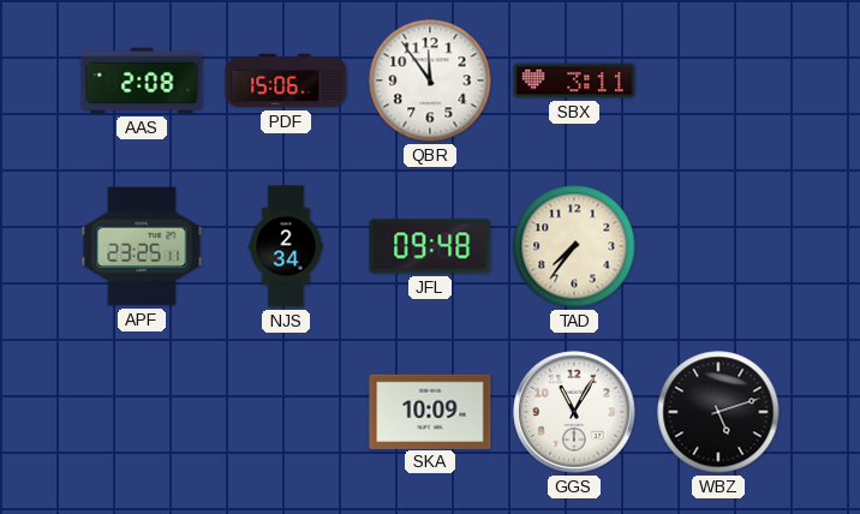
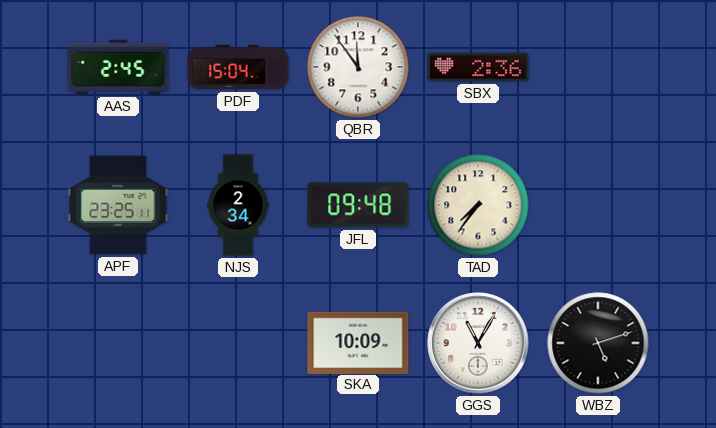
AAS: 2:08 -> 2:45 (118, 67)
PDF: 15:06 -> 15:04 (238, 67)
SBX: 3:11 -> 2:36 (478, 67)
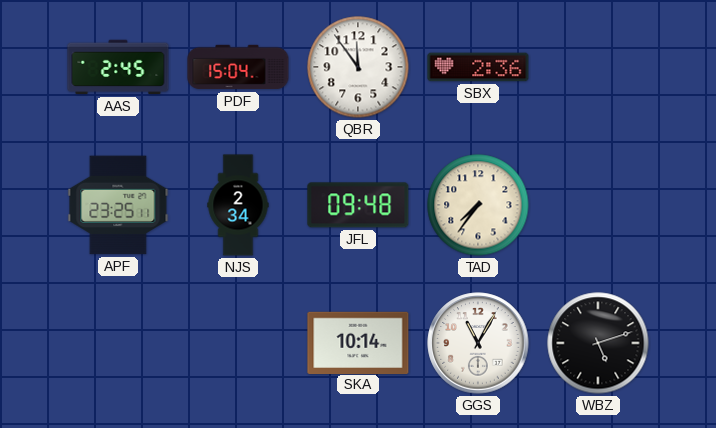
SKA: 10:09 -> 10:14 (358, 342)
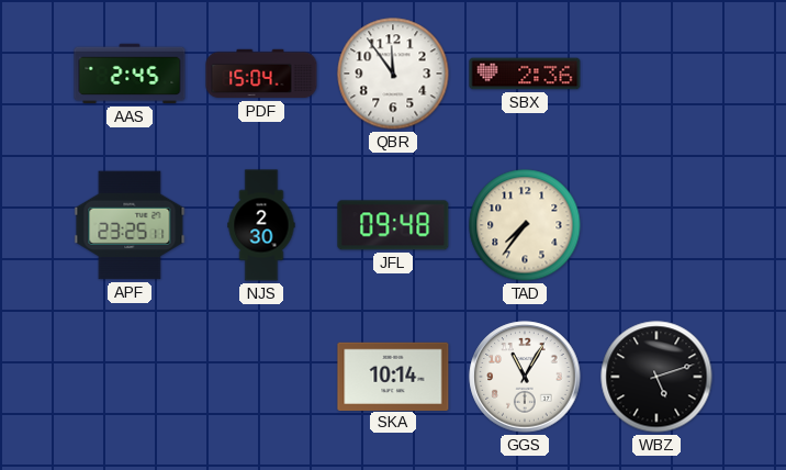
NJS: 2:34 -> 2:30 (261, 225)
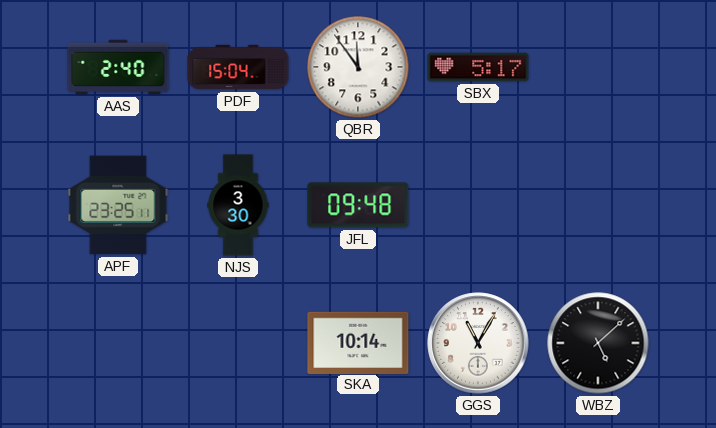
AAS: 2:45 -> 2:40 (118, 67)
SBX: 2:36 -> 5:17 (478, 67)
NJS: 2:30 -> 3:30 (238, 205)
TAD: 7:36 -> none (525, 225)
WBZ: 5:12 -> 5:08 (598, 343)
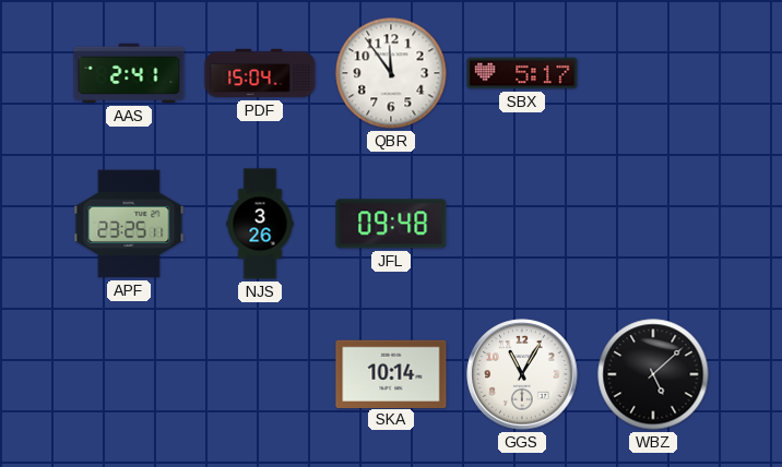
AAS: 2:40 -> 2:41 (129, 73)
NJS: 3:30 -> 3:26 (260, 224)
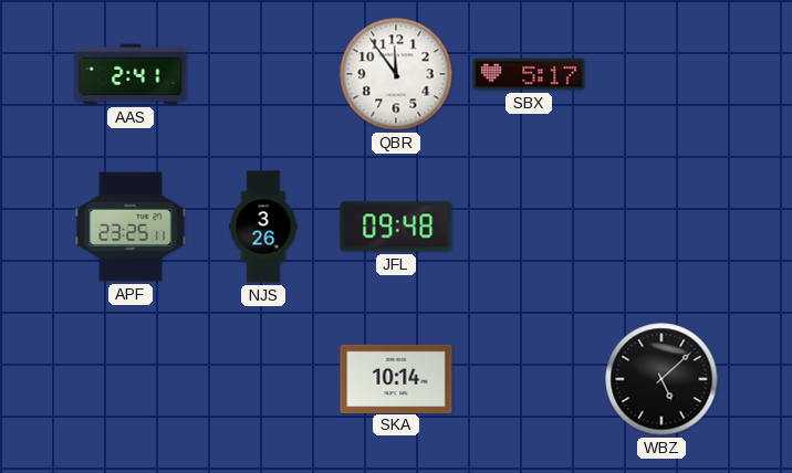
PDF: 15:04 -> none (260, 73)
GGS: 11:05 -> none (522, 374)
